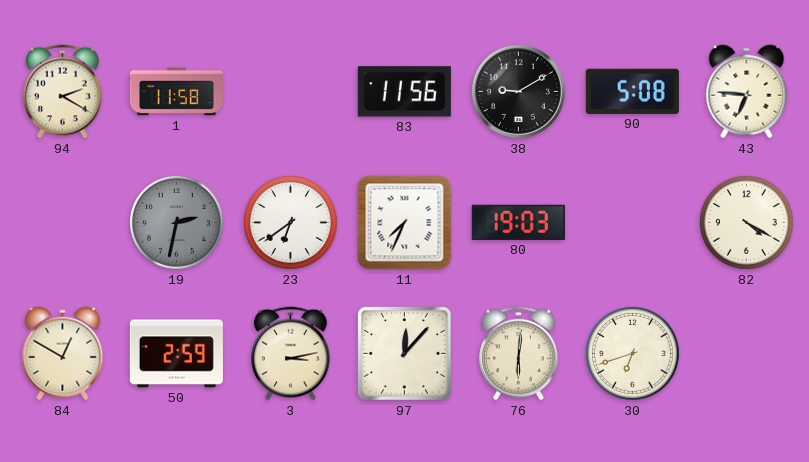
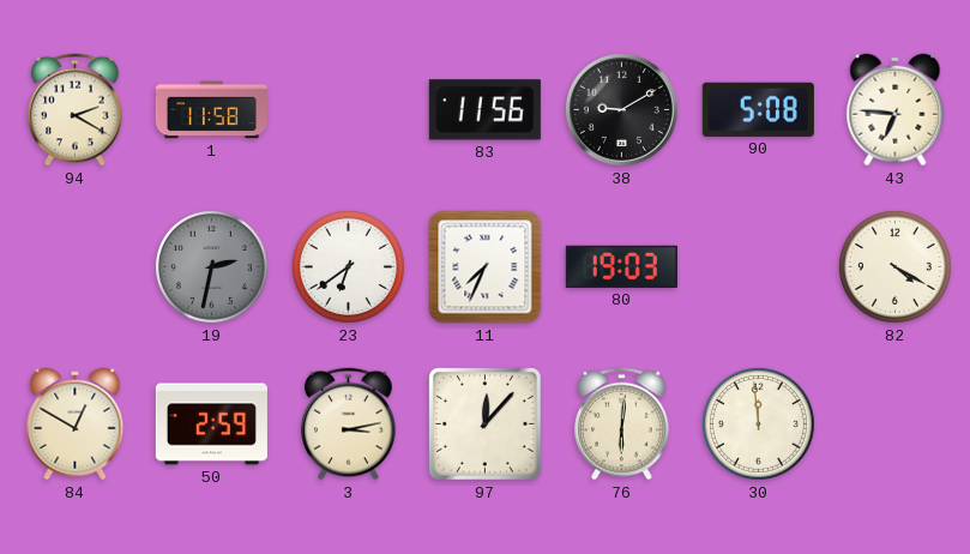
30: 6:42 -> 11:59 (758, 423)
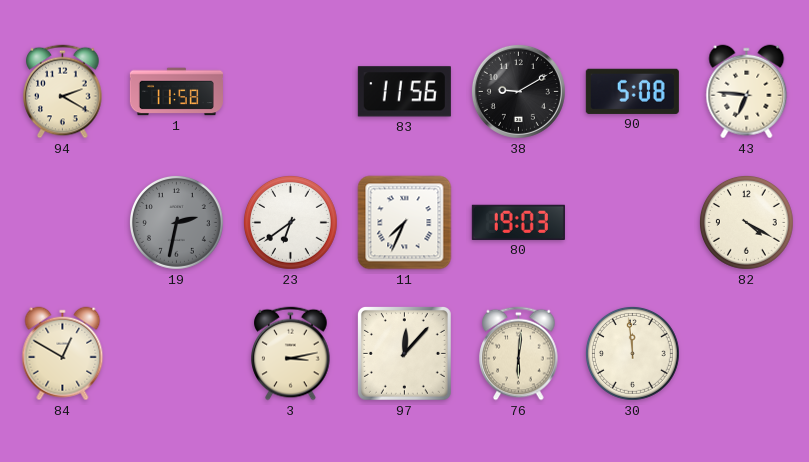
50: 2:59 -> none (211, 424)
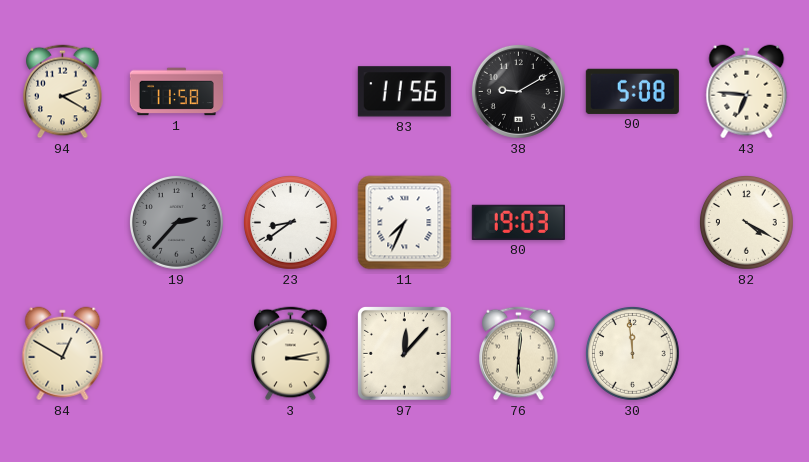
19: 2:32 -> 2:37 (176, 222)
23: 6:39 -> 8:39 (290, 222)
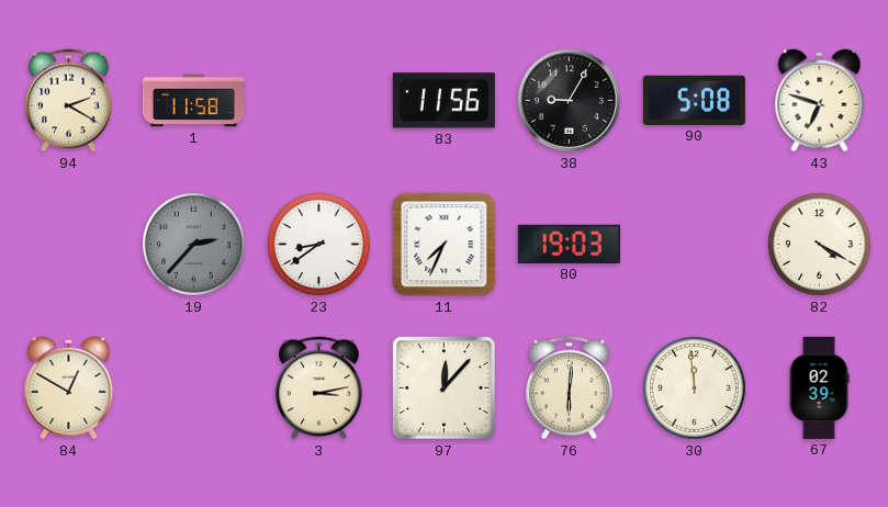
38: 9:10 -> 9:05 (569, 100)
43: 6:46 -> 6:48 (820, 101)
67: none -> 02:39 (819, 387)
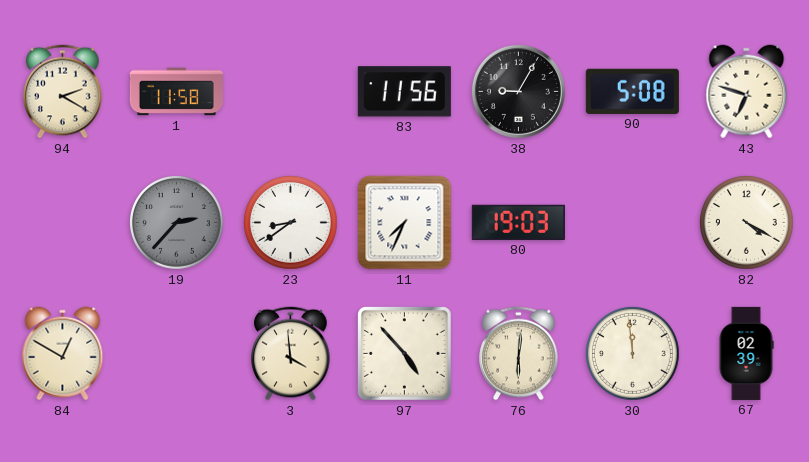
3: 3:13 -> 3:59 (291, 354)
97: 12:07 -> 4:53 (404, 353)
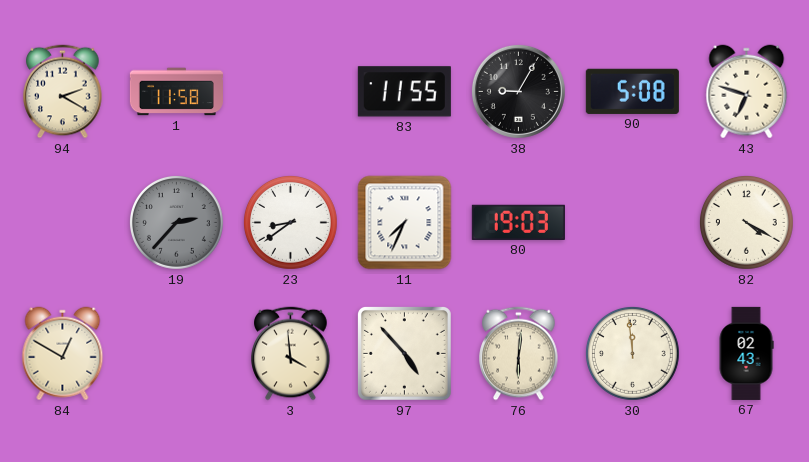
83: 11:56 -> 11:55 (404, 92)
67: 02:39 -> 02:43 (746, 353)
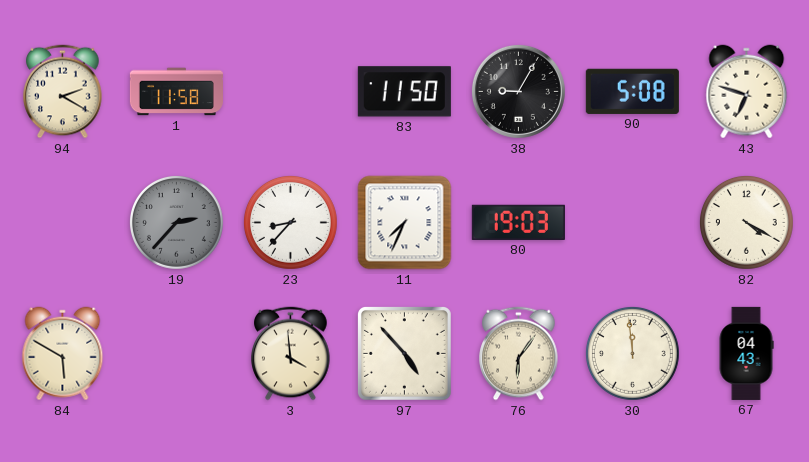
83: 11:55 -> 11:50 (404, 92)
23: 8:39 -> 8:37 (290, 222)
84: 12:50 -> 5:50 (63, 354)
76: 6:01 -> 6:06 (519, 354)
67: 02:43 -> 04:43 (746, 353)
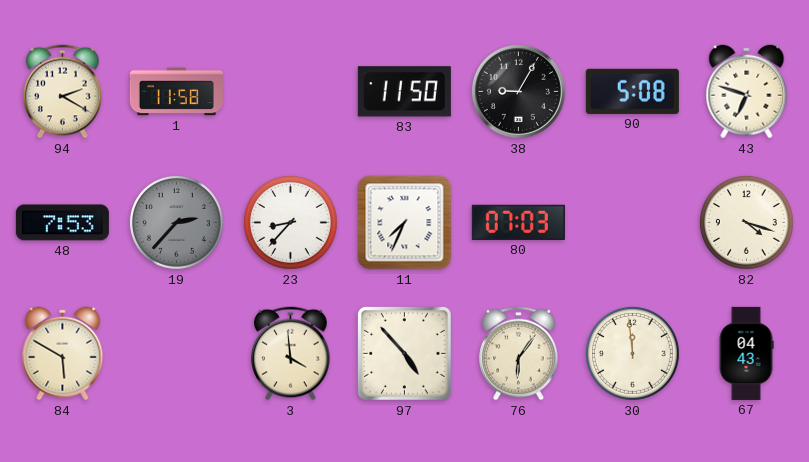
48: none -> 7:53 (62, 223)
80: 19:03 -> 07:03 (518, 222)
82: 4:20 -> 4:18 (746, 222)
